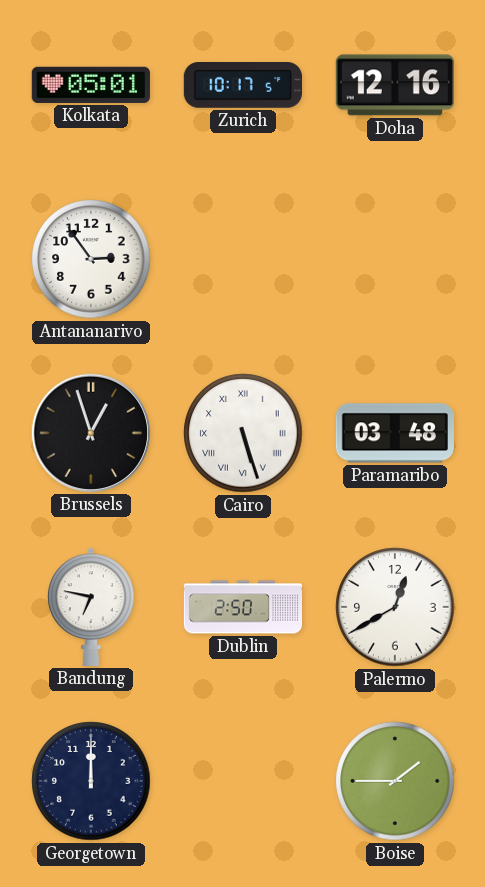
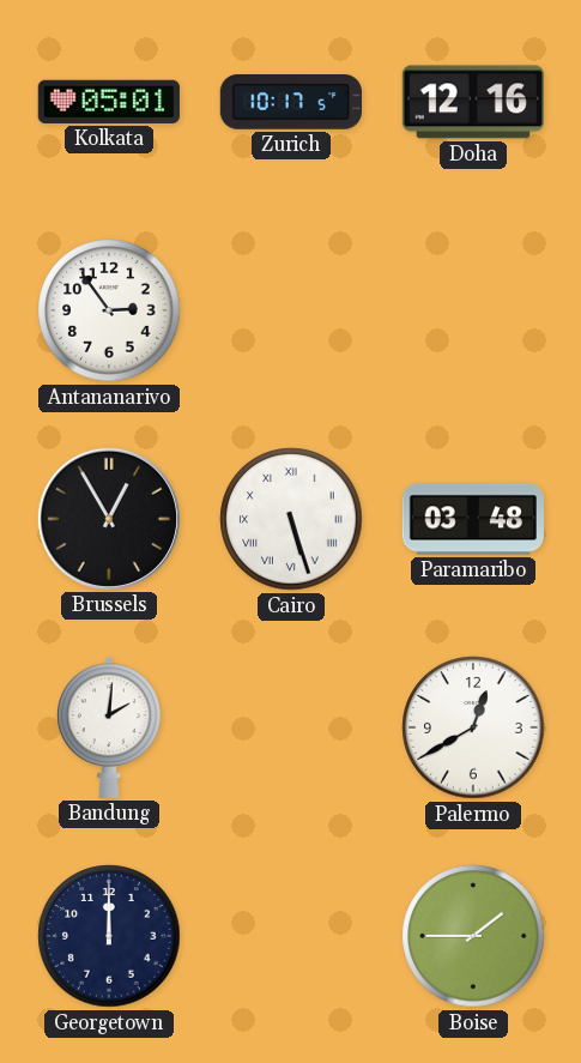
Brussels: 12:57 -> 12:55 (109, 519)
Bandung: 6:47 -> 2:01 (109, 727)
Dublin: 2:50 -> none (242, 607)
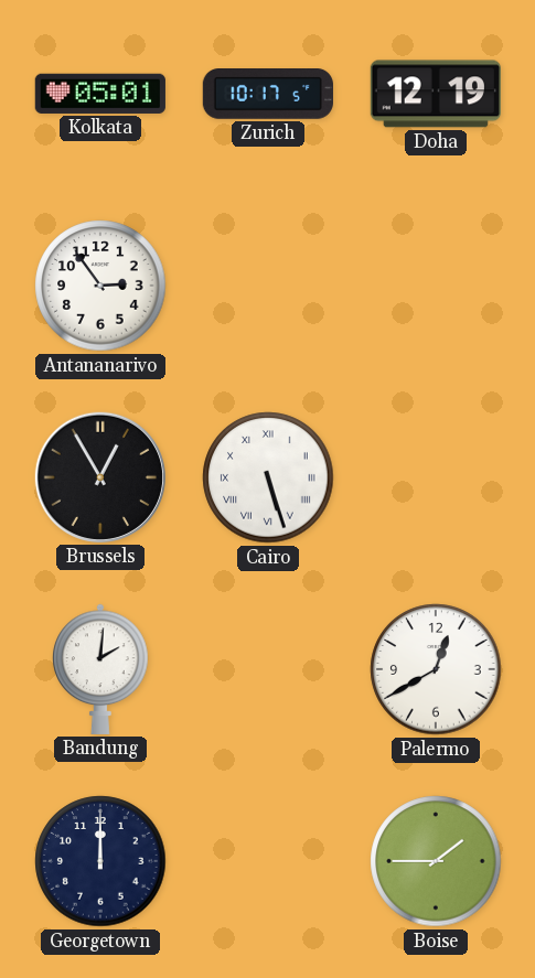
Doha: 12:16 -> 12:19 (436, 94)
Paramaribo: 03:48 -> none (473, 519)
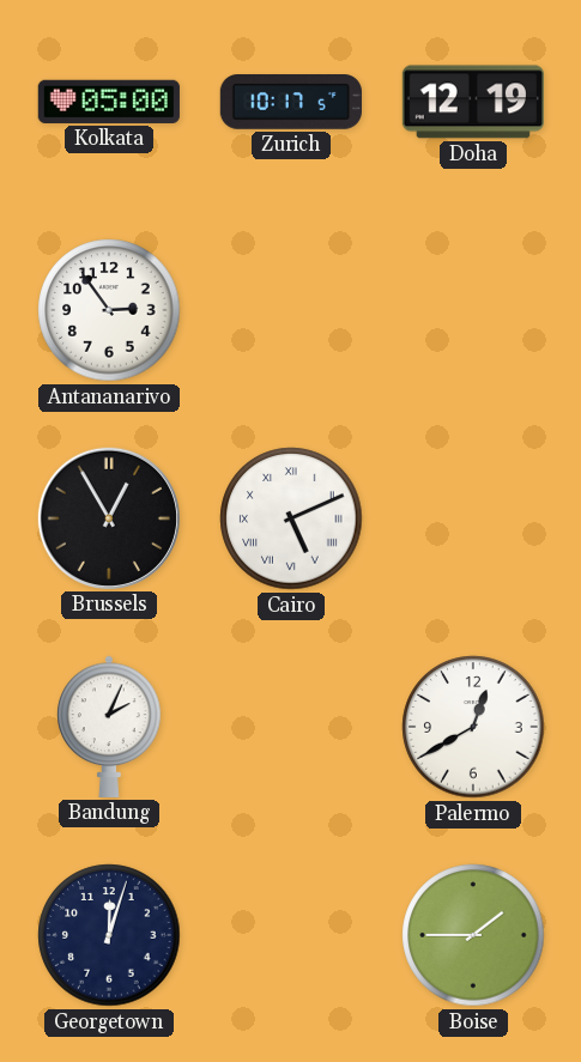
Kolkata: 05:01 -> 05:00 (109, 102)
Cairo: 5:27 -> 5:11 (291, 518)
Bandung: 2:01 -> 2:04 (109, 727)
Georgetown: 12:00 -> 12:03 (109, 935)
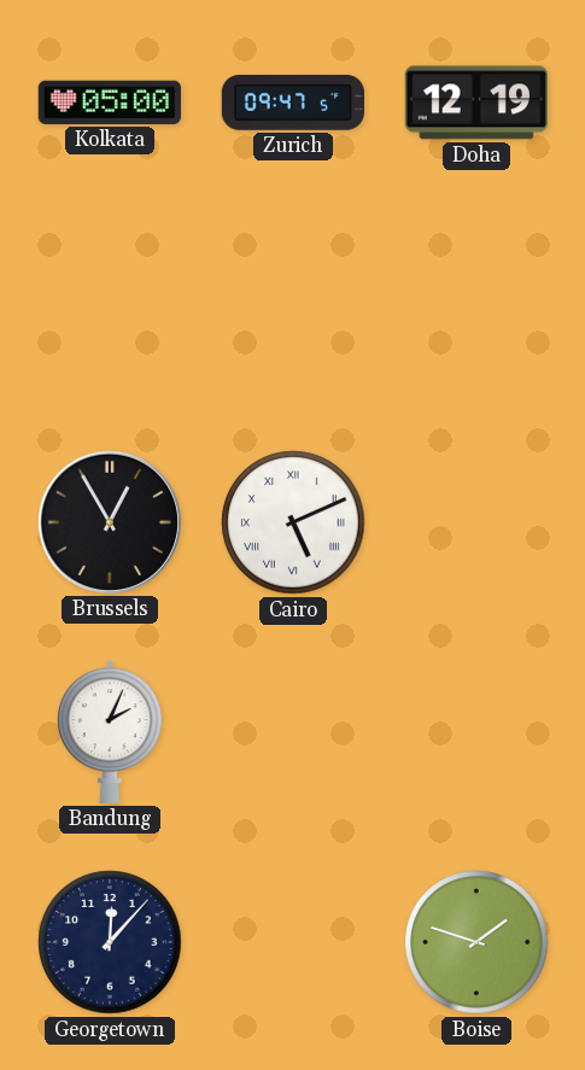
Zurich: 10:17 -> 09:47 (293, 104)
Antananarivo: 2:54 -> none (109, 310)
Palermo: 12:40 -> none (473, 727)
Georgetown: 12:03 -> 12:07 (110, 942)
Boise: 1:45 -> 1:48 (476, 942)
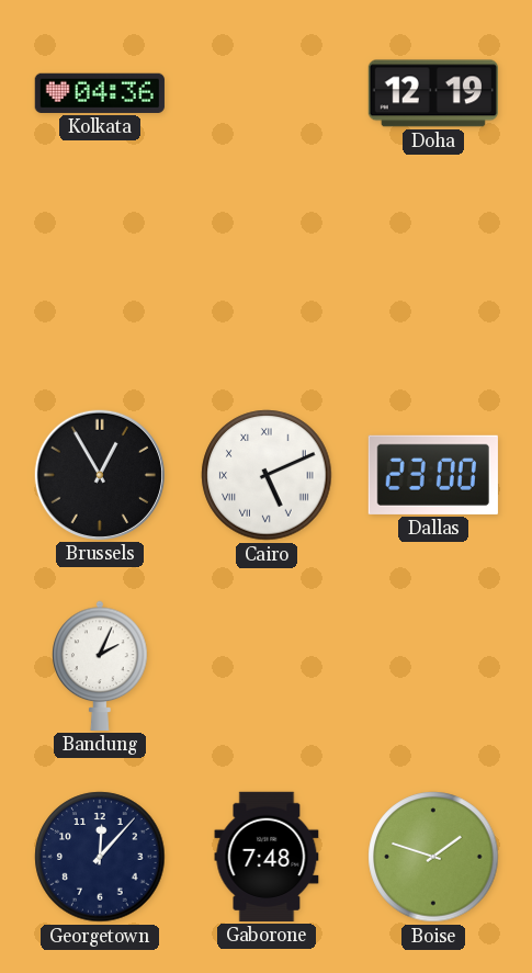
Kolkata: 05:00 -> 04:36 (100, 93)
Zurich: 09:47 -> none (293, 104)
Dallas: none -> 23:00 (433, 475)
Gaborone: none -> 7:48 (267, 857)
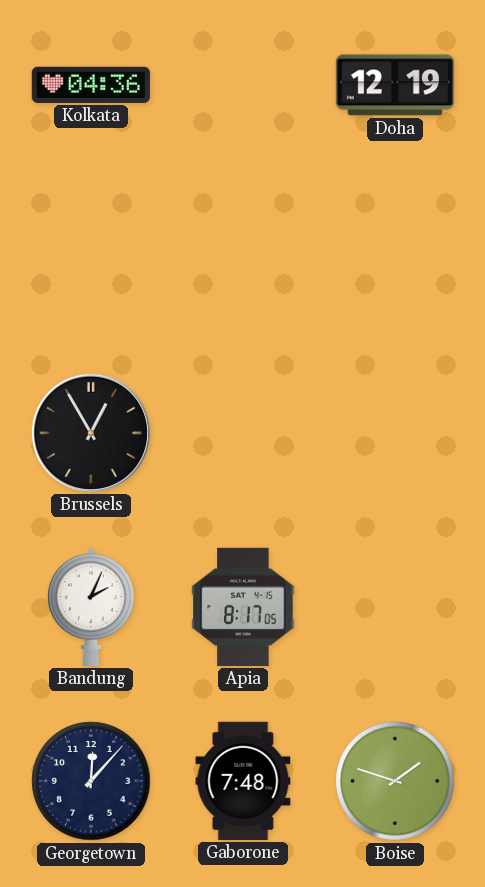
Cairo: 5:11 -> none (267, 475)
Dallas: 23:00 -> none (433, 475)
Apia: none -> 8:17 (243, 607)
